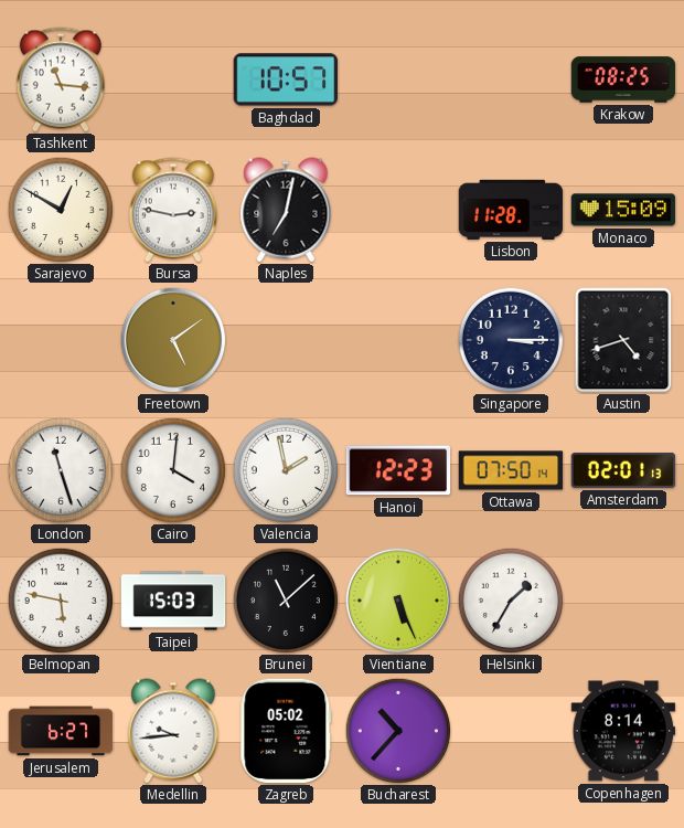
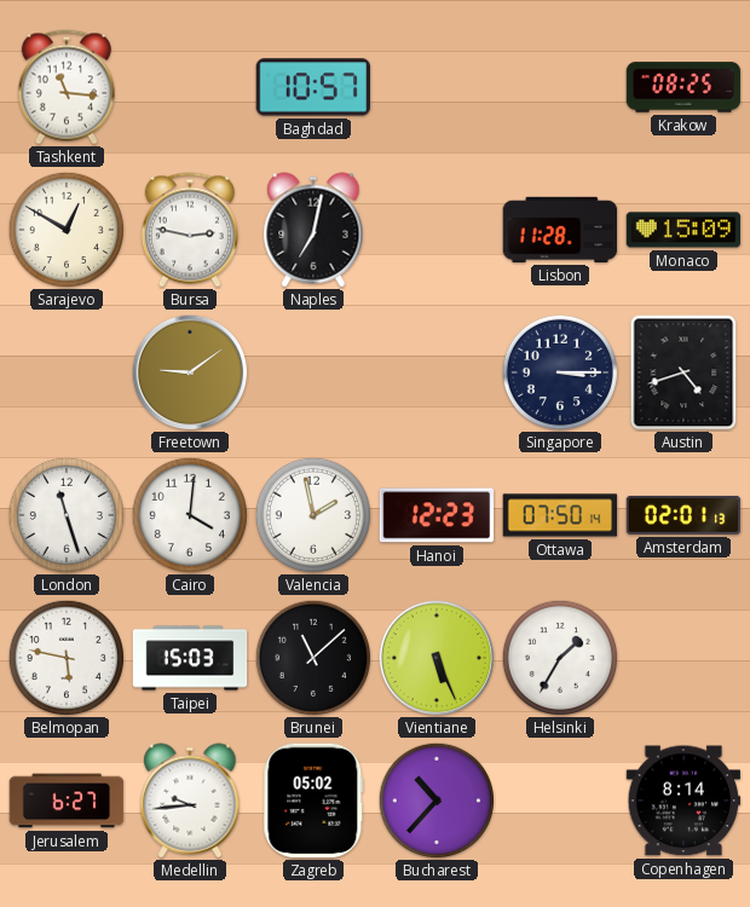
Freetown: 5:09 -> 9:09 (190, 372)
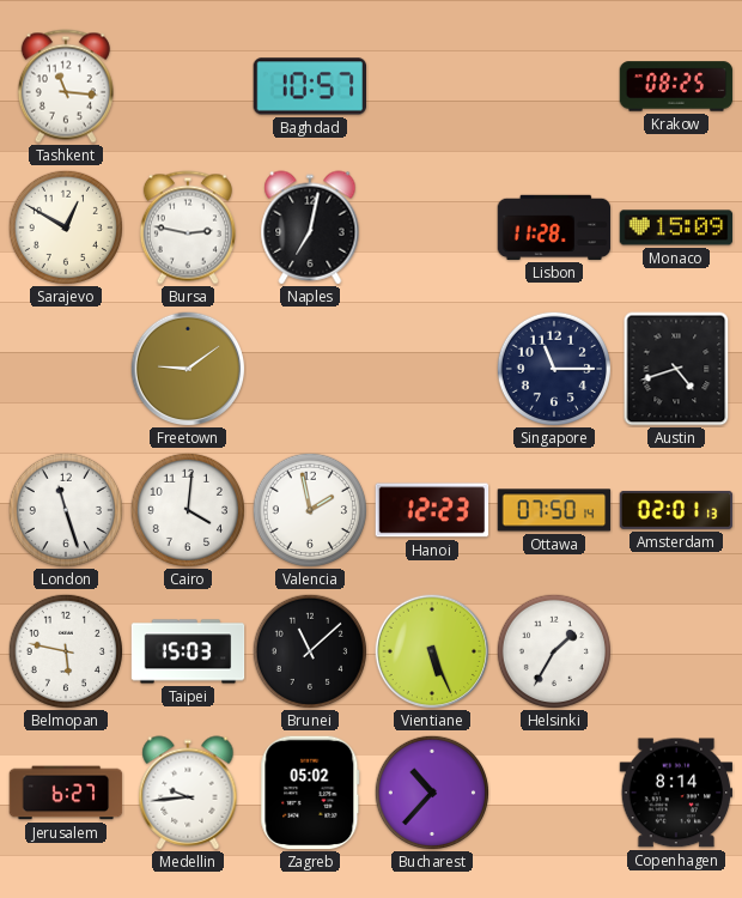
Singapore: 3:15 -> 11:15 (553, 368)
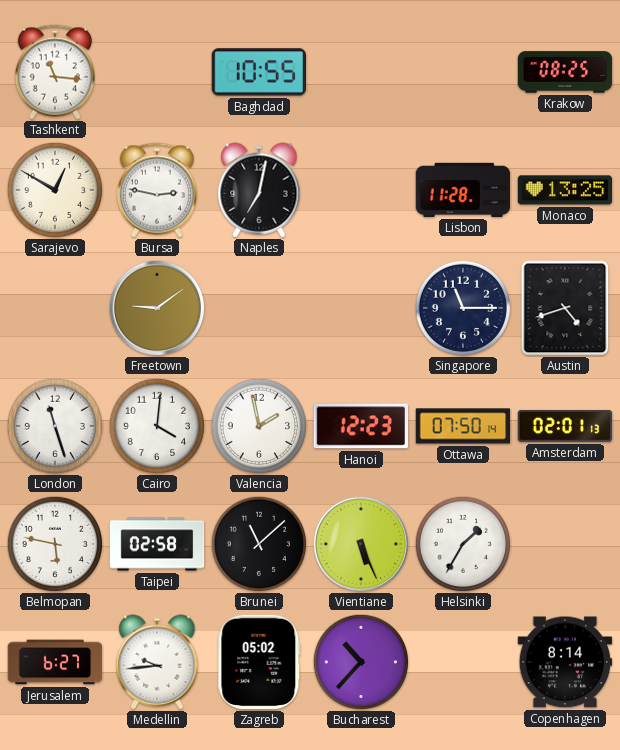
Baghdad: 10:57 -> 10:55 (258, 72)
Monaco: 15:09 -> 13:25 (565, 190)
Taipei: 15:03 -> 02:58 (157, 544)
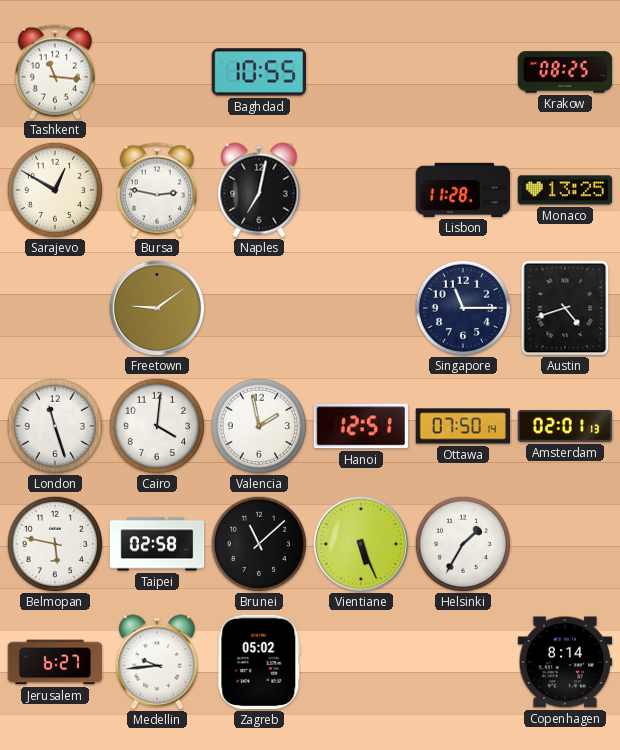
Hanoi: 12:23 -> 12:51 (361, 426)
Bucharest: 10:37 -> none (360, 661)
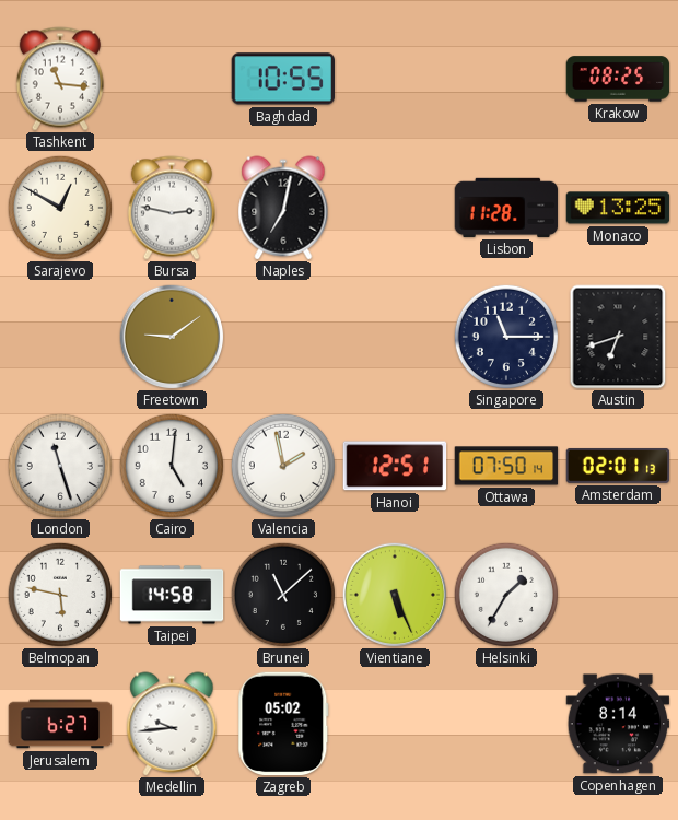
Austin: 4:42 -> 6:42 (618, 337)
Cairo: 4:01 -> 5:01 (171, 465)
Taipei: 02:58 -> 14:58 (172, 595)
